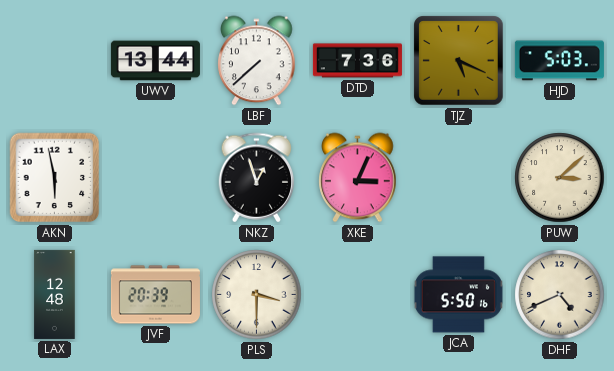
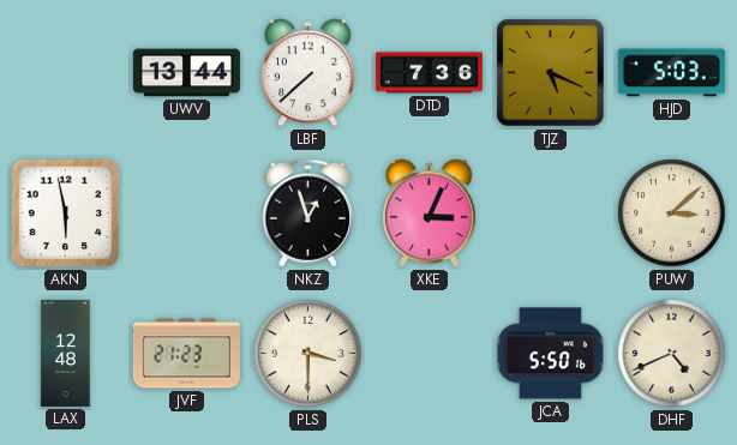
JVF: 20:39 -> 21:23 (186, 354)
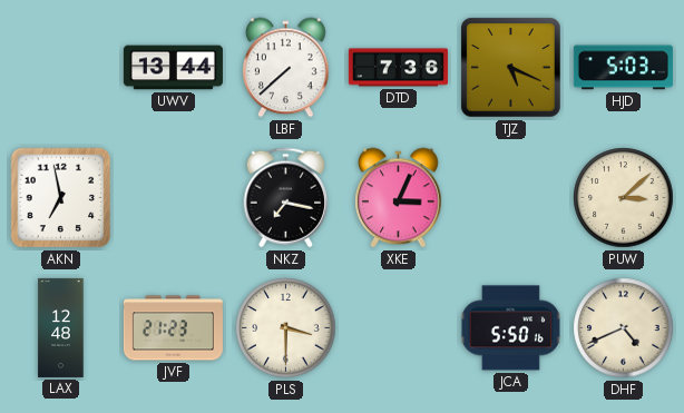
AKN: 5:58 -> 6:58 (61, 198)
NKZ: 12:57 -> 7:17 (286, 198)
